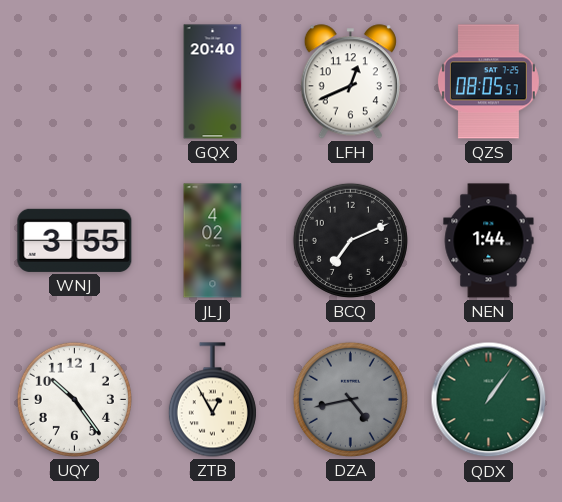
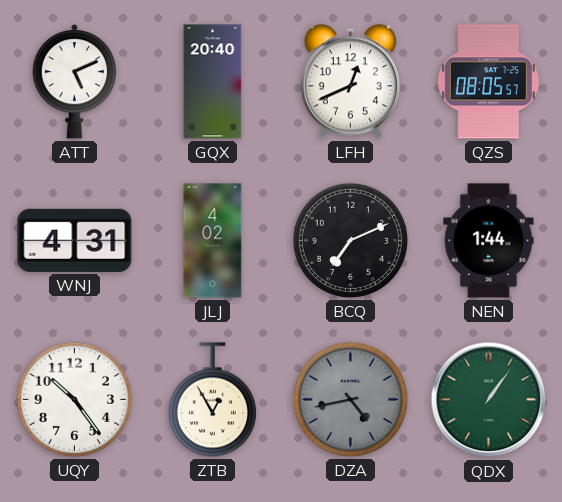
ATT: none -> 5:11 (75, 82)
WNJ: 3:55 -> 4:31 (75, 240)
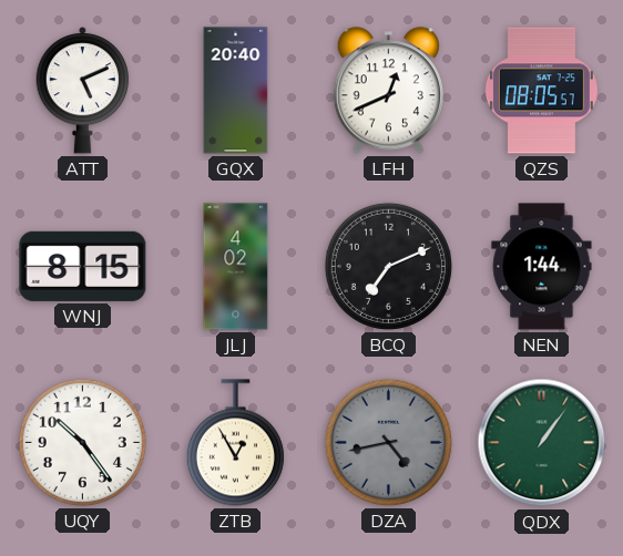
WNJ: 4:31 -> 8:15 (83, 266)
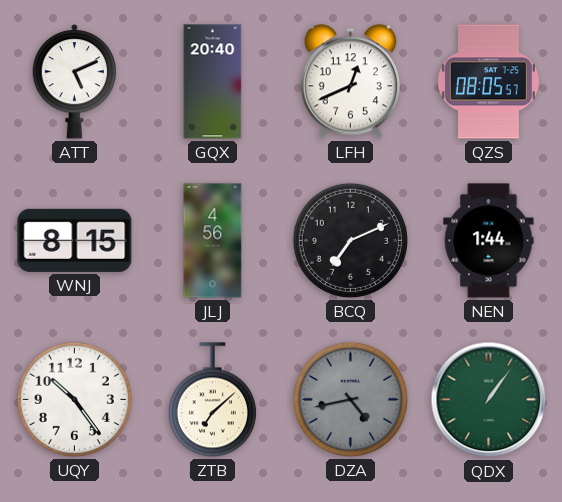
JLJ: 4:02 -> 4:56 (213, 241)
ZTB: 12:55 -> 7:08 (212, 400)
